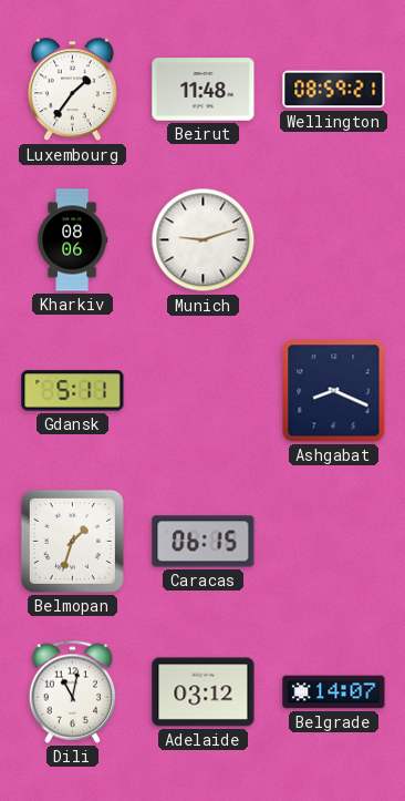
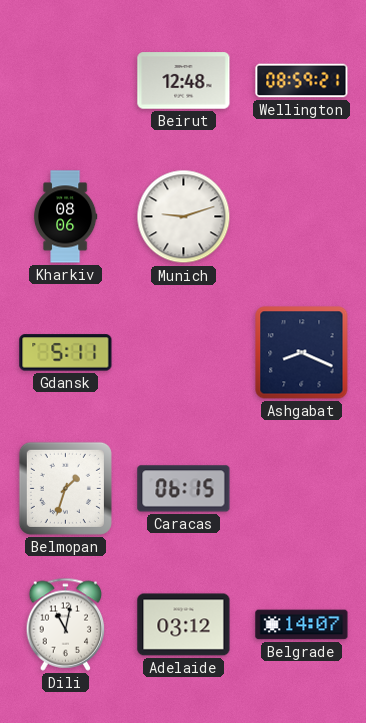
Luxembourg: 1:36 -> none (72, 90)
Beirut: 11:48 -> 12:48 (184, 81)
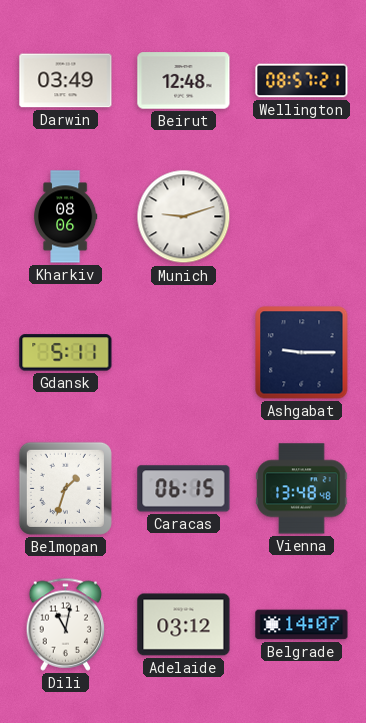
Darwin: none -> 03:49 (66, 81)
Wellington: 08:59 -> 08:57 (302, 81)
Ashgabat: 8:19 -> 9:15 (302, 353)
Vienna: none -> 13:48 (302, 489)
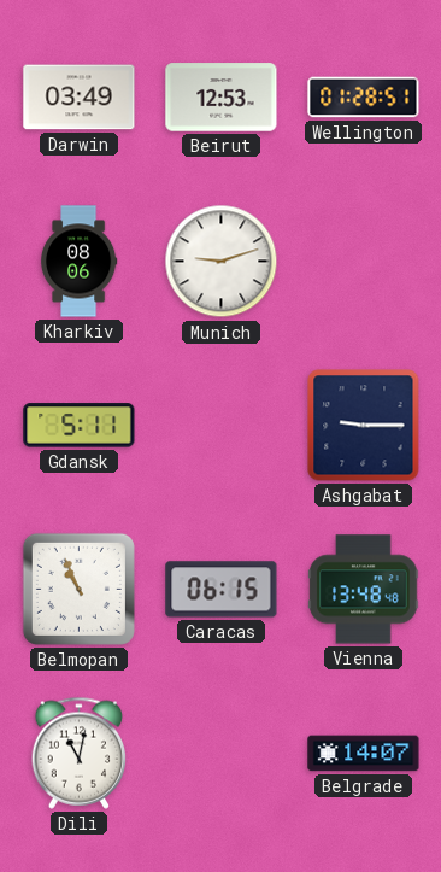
Beirut: 12:48 -> 12:53 (222, 98)
Wellington: 08:57 -> 01:28 (364, 98)
Belmopan: 1:33 -> 10:56 (78, 589)
Adelaide: 03:12 -> none (184, 625)
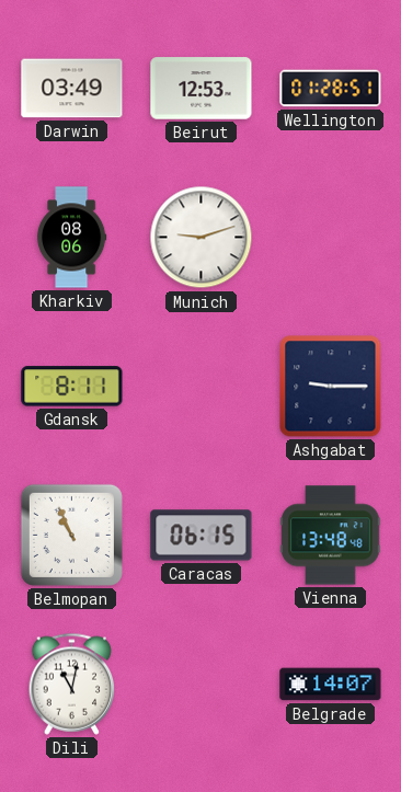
Gdansk: 5:11 -> 8:11 (72, 387)
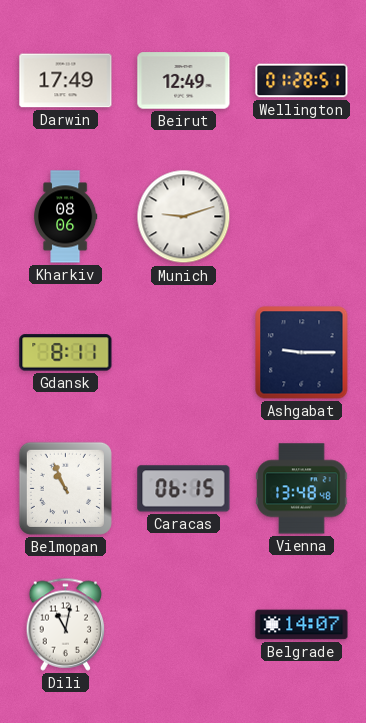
Darwin: 03:49 -> 17:49 (66, 81)
Beirut: 12:53 -> 12:49 (184, 81)
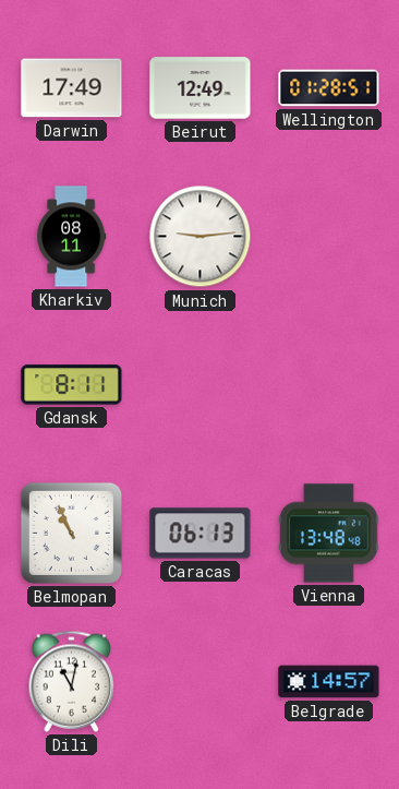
Kharkiv: 08:06 -> 08:11 (71, 237)
Munich: 9:12 -> 9:14 (201, 237)
Ashgabat: 9:15 -> none (302, 353)
Caracas: 06:15 -> 06:13 (201, 534)
Belgrade: 14:07 -> 14:57 (329, 682)
